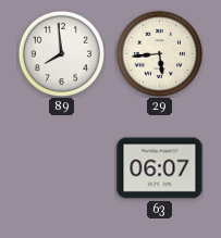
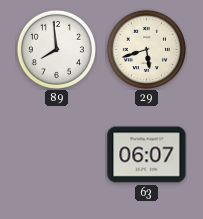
29: 5:44 -> 5:42 (146, 49)
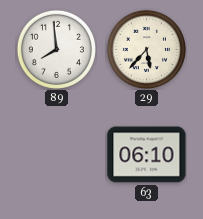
29: 5:42 -> 5:37 (146, 49)
63: 06:07 -> 06:10 (147, 155)
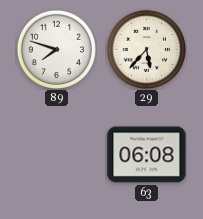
89: 7:59 -> 7:48 (56, 49)
63: 06:10 -> 06:08 (147, 155)
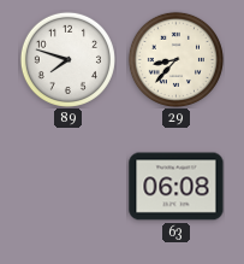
29: 5:37 -> 8:37 (175, 59)
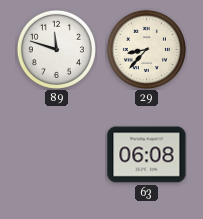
89: 7:48 -> 11:48 (56, 49)
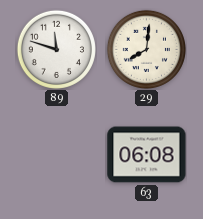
29: 8:37 -> 8:01 (146, 49)
